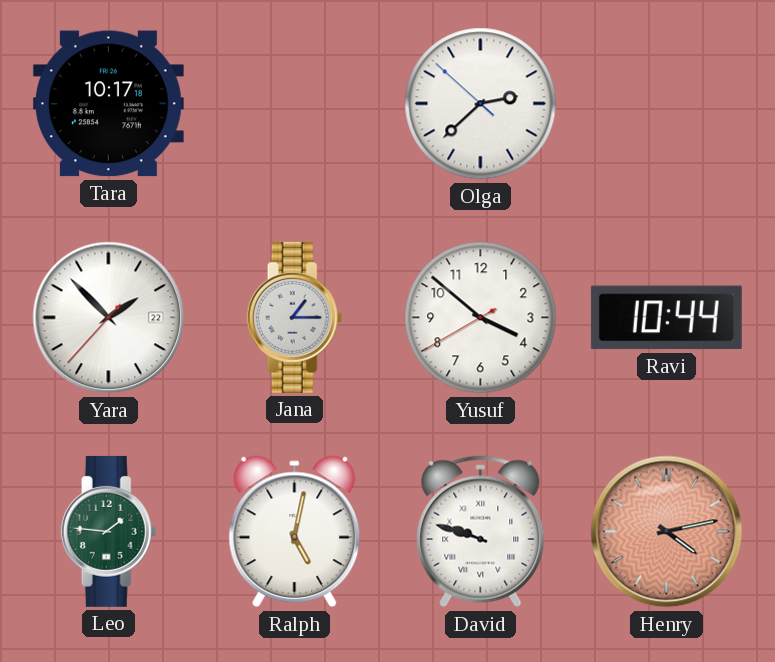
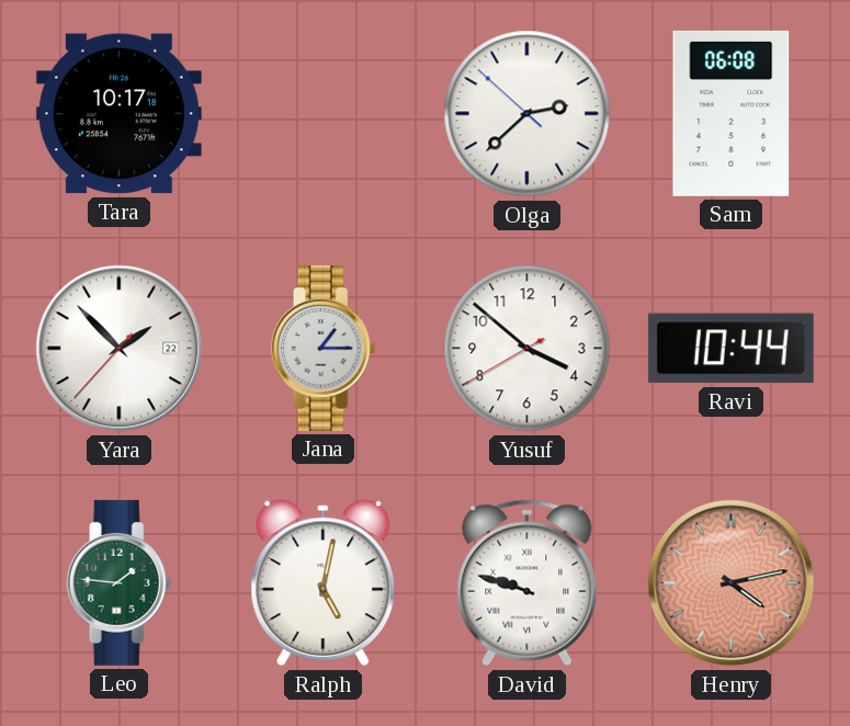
Sam: none -> 06:08 (732, 113)
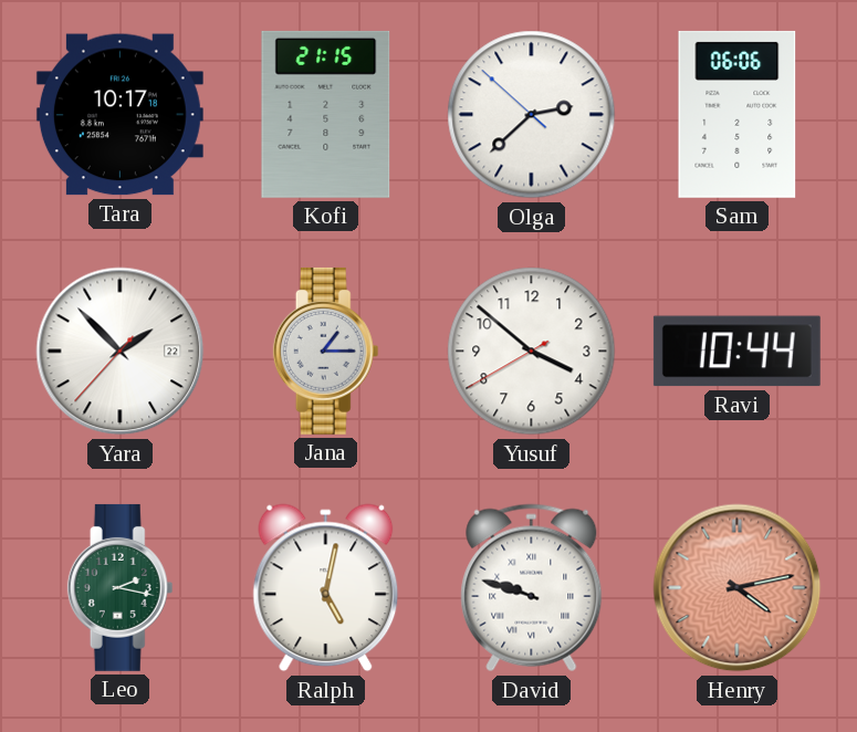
Kofi: none -> 21:15 (326, 114)
Sam: 06:08 -> 06:06 (738, 114)
Leo: 1:46 -> 2:17 (121, 587)
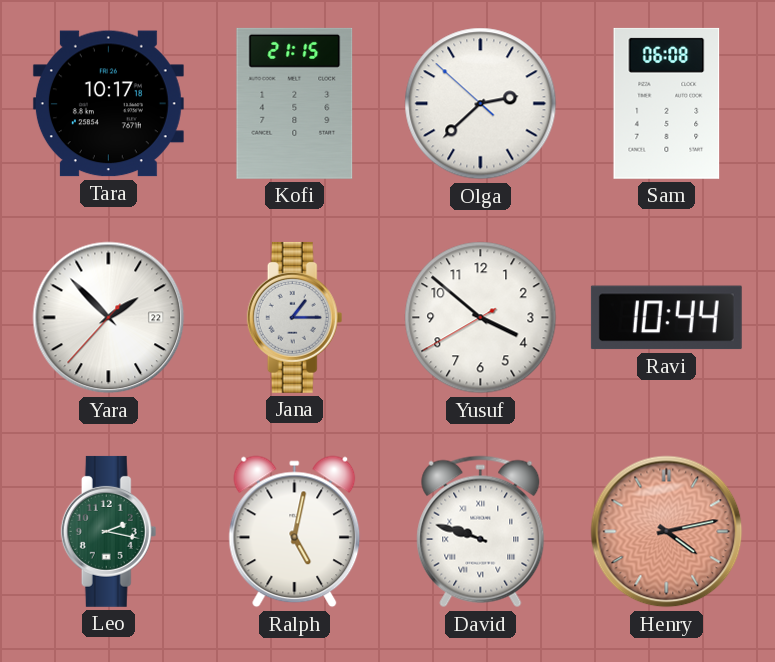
Sam: 06:06 -> 06:08 (667, 103)
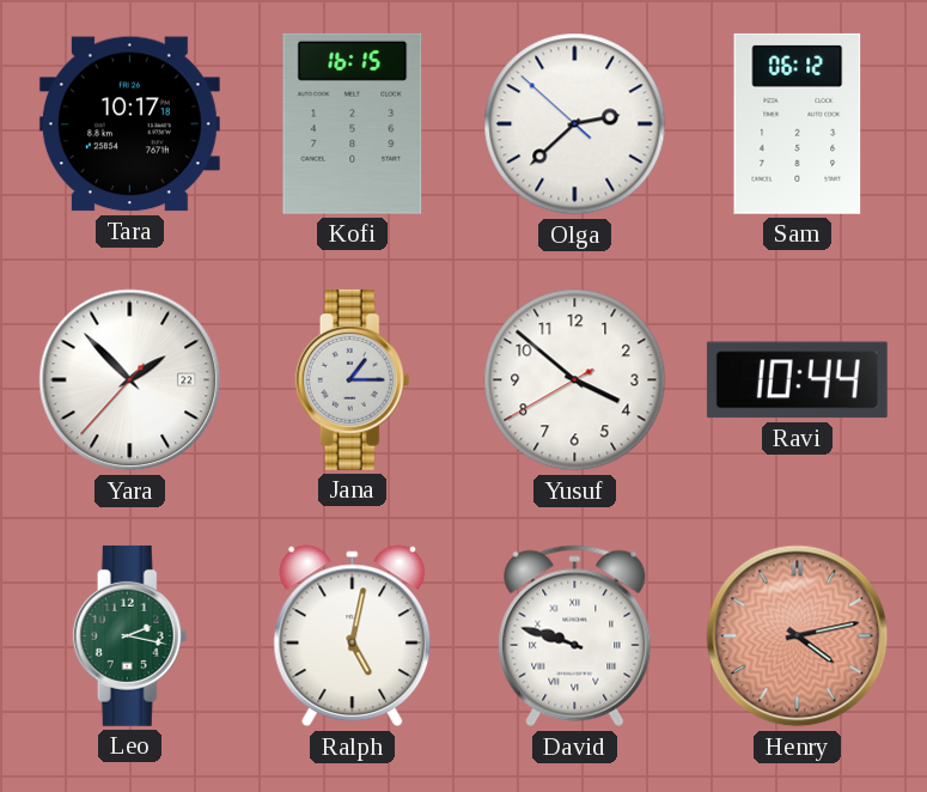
Kofi: 21:15 -> 16:15 (353, 123)
Sam: 06:08 -> 06:12 (798, 123)
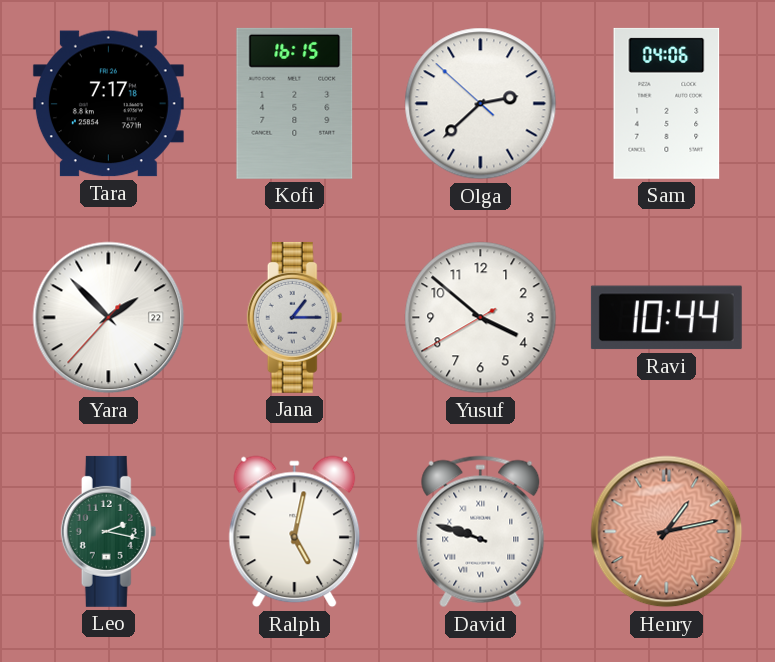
Tara: 10:17 -> 7:17 (108, 104)
Sam: 06:12 -> 04:06 (667, 103)
Henry: 4:13 -> 1:13 (667, 532)
